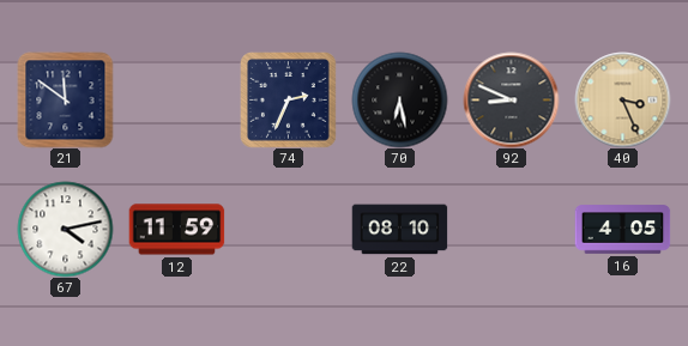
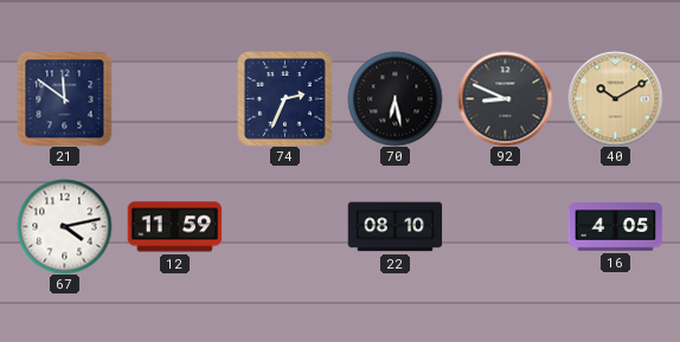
40: 3:26 -> 10:10 (615, 98)
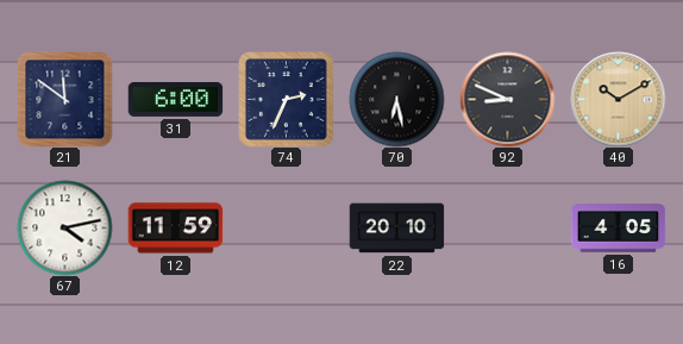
31: none -> 6:00 (175, 99)
22: 08:10 -> 20:10 (396, 229)
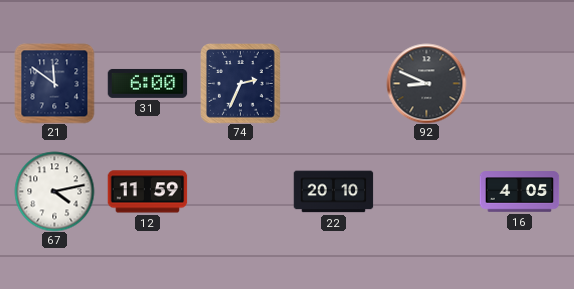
70: 6:28 -> none (396, 99)
40: 10:10 -> none (618, 99)
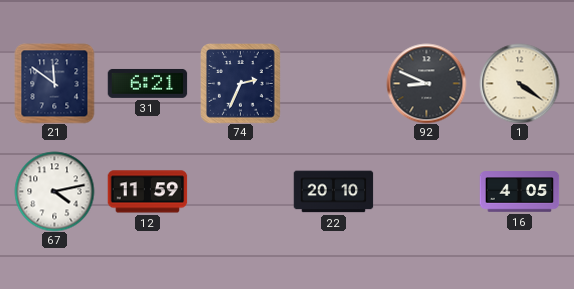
31: 6:00 -> 6:21 (147, 83)
1: none -> 4:21 (519, 83)
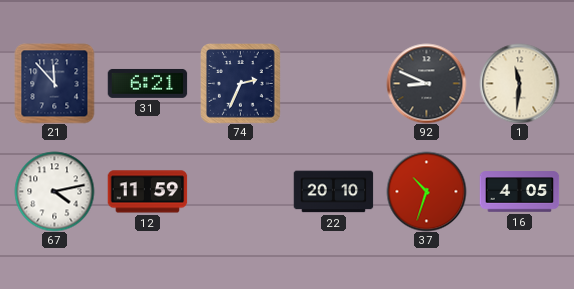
21: 11:51 -> 11:53 (54, 83)
1: 4:21 -> 11:31 (519, 83)
37: none -> 10:33 (426, 191)
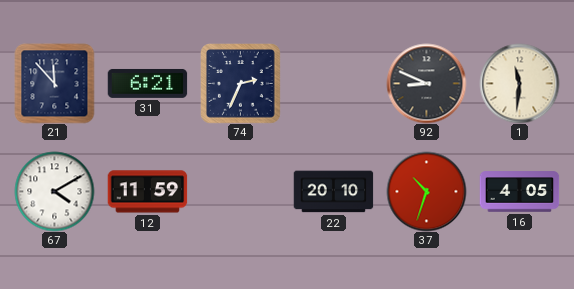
67: 4:13 -> 4:10 (54, 191)
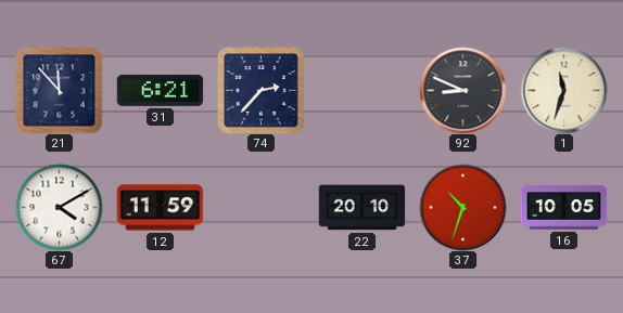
74: 2:34 -> 2:37 (262, 91)
1: 11:31 -> 11:33 (563, 90)
16: 4:05 -> 10:05 (563, 208)
